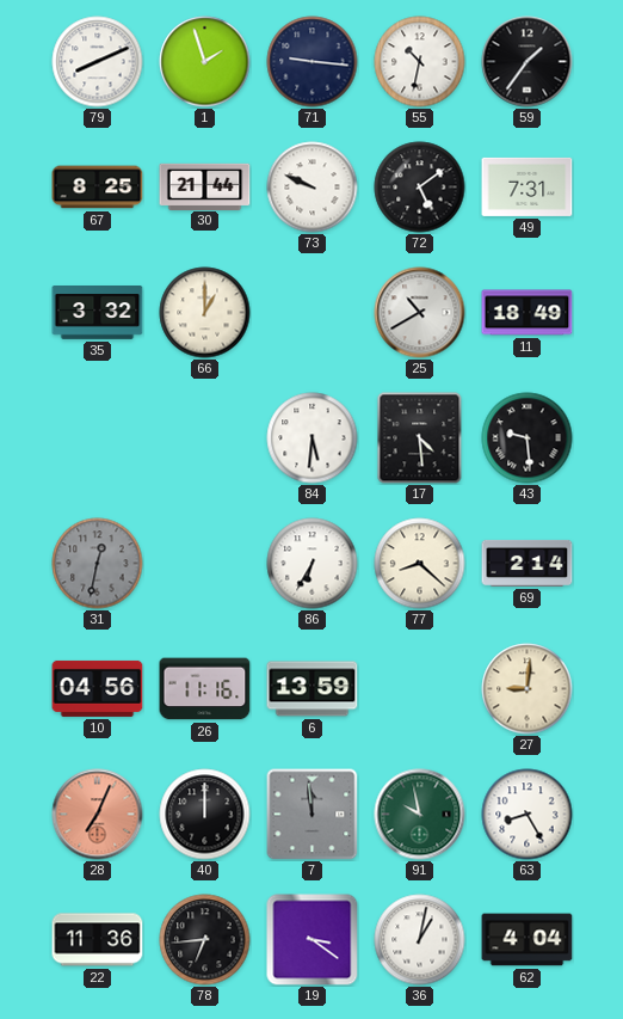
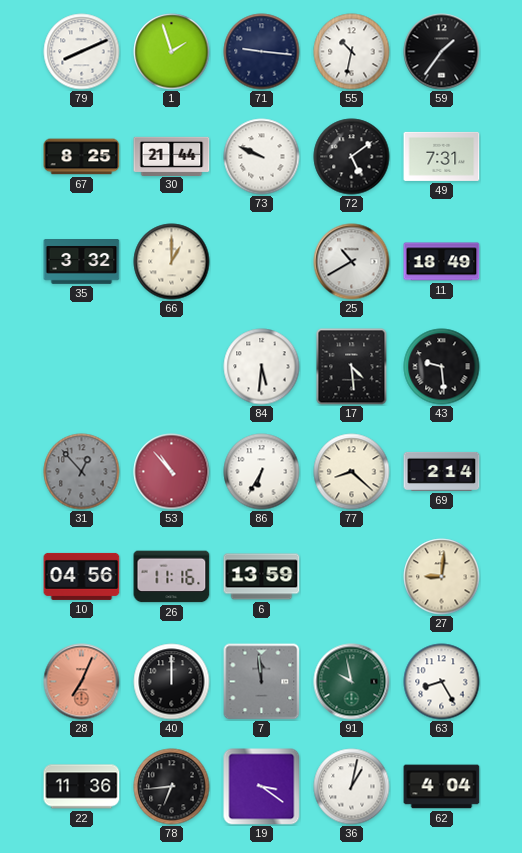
31: 12:32 -> 12:53 (82, 472)
53: none -> 10:53 (172, 472)
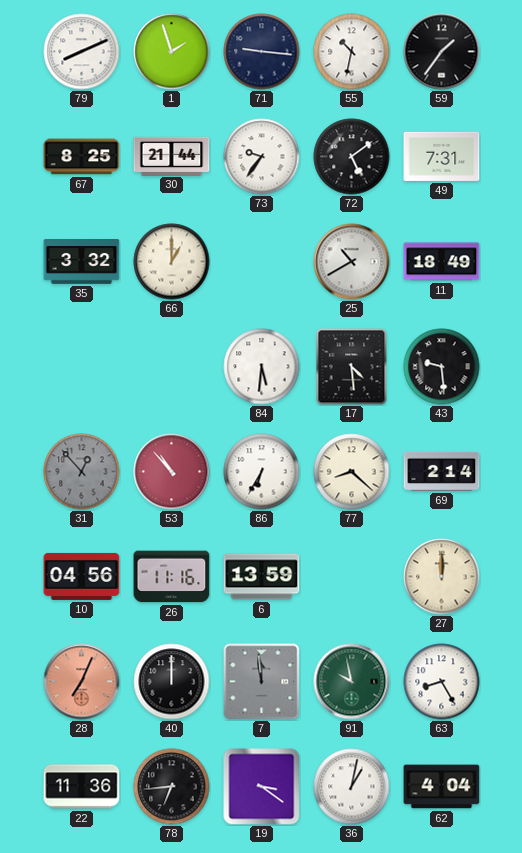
73: 9:49 -> 9:36 (262, 157)
27: 9:01 -> 12:00 (442, 577)
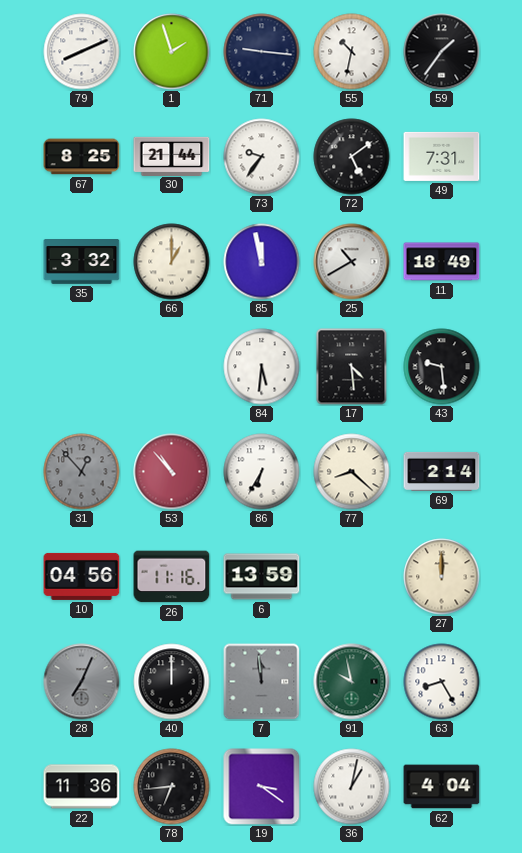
85: none -> 11:58 (262, 262)
28 dial: salmon -> grey (82, 682)
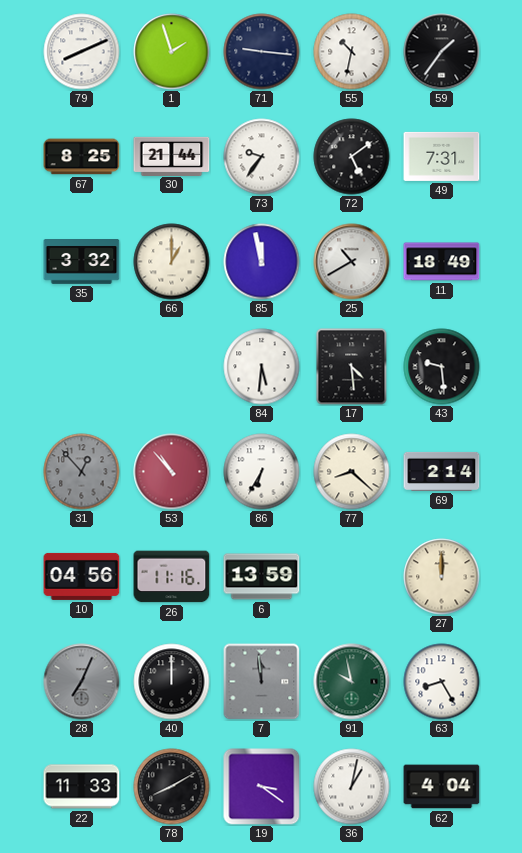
22: 11:36 -> 11:33 (82, 787)
78: 6:44 -> 8:10 (172, 787)
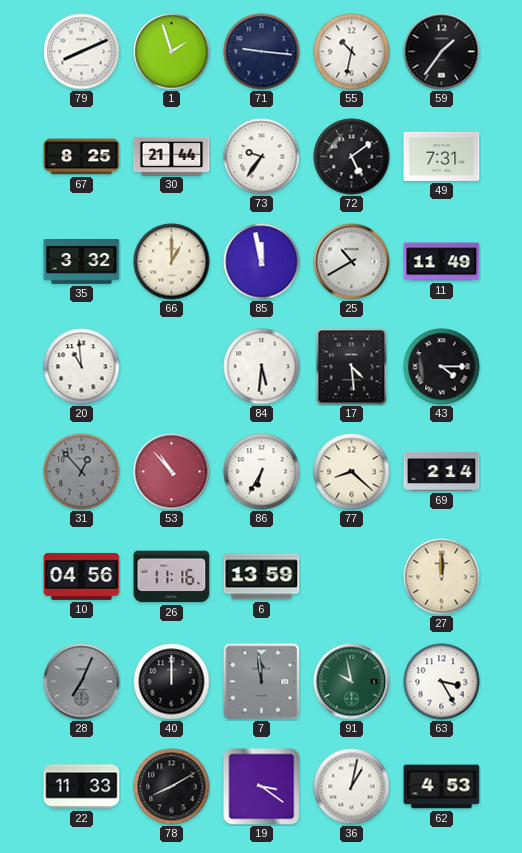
11: 18:49 -> 11:49 (442, 262)
20: none -> 10:59 (82, 367)
43: 9:29 -> 4:15 (442, 367)
63: 8:25 -> 3:25 (442, 682)
62: 4:04 -> 4:53 (442, 787)
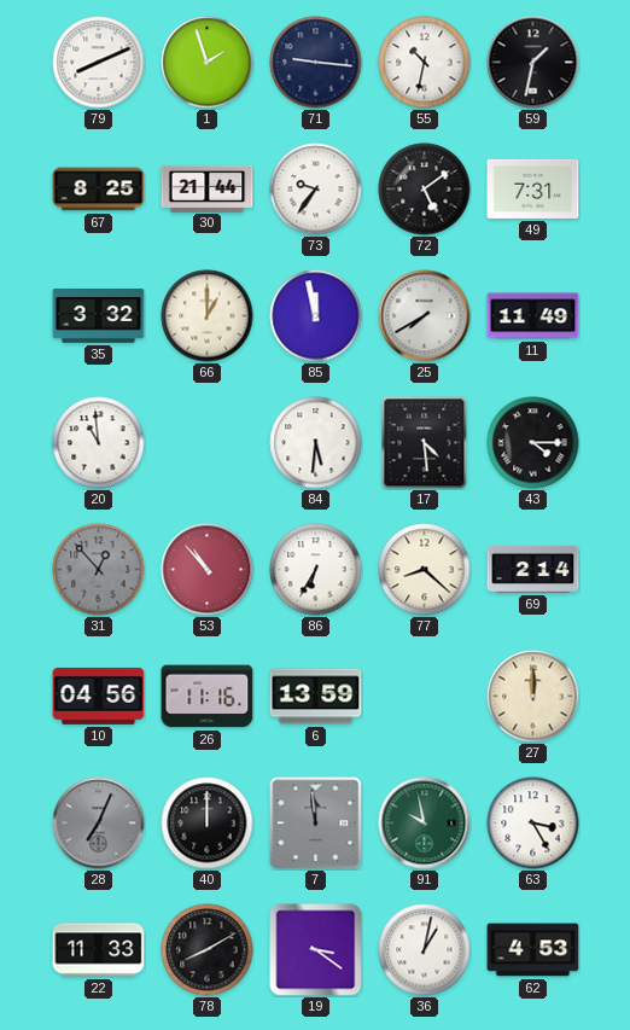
59: 1:36 -> 1:32 (533, 63)
25: 10:40 -> 7:40 (425, 316)
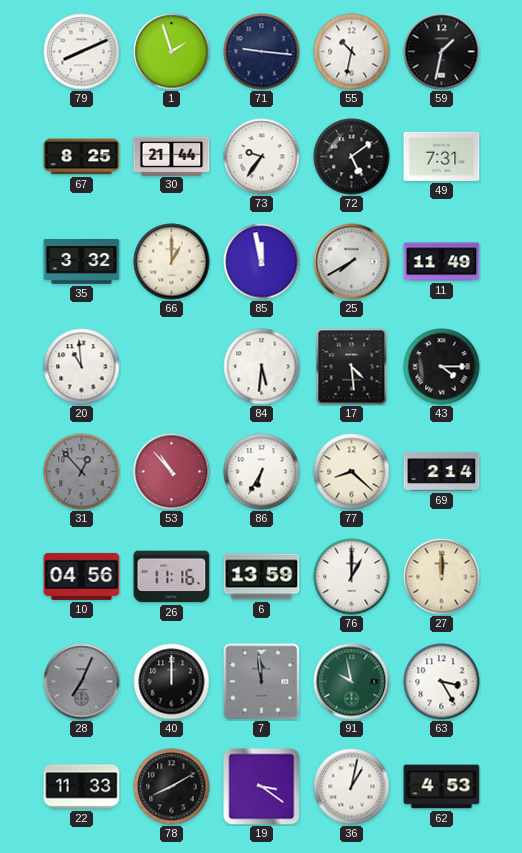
76: none -> 1:00 (352, 577)
